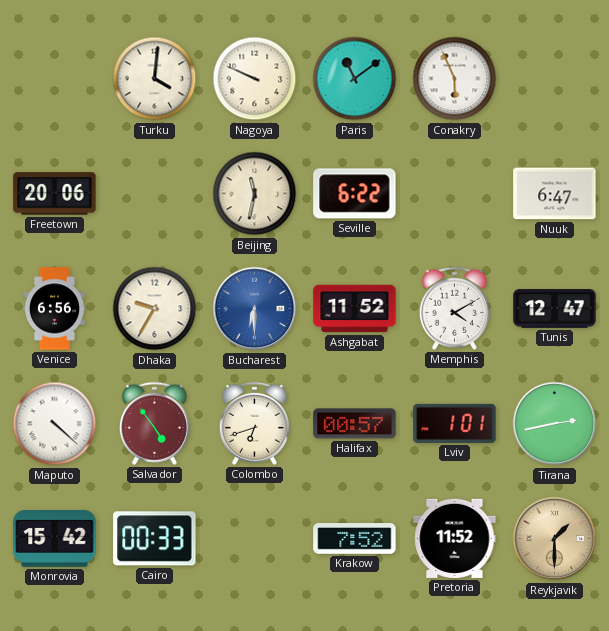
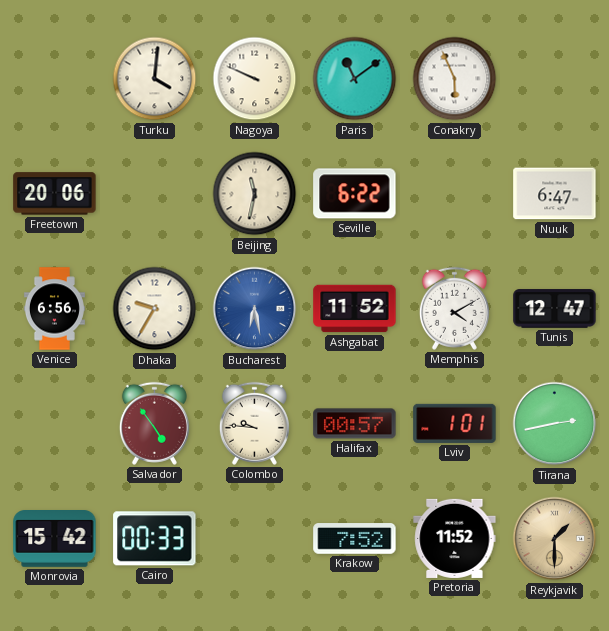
Bucharest: 6:30 -> 6:28 (255, 309)
Maputo: 4:22 -> none (55, 424)
Colombo: 6:42 -> 9:46 (254, 423)
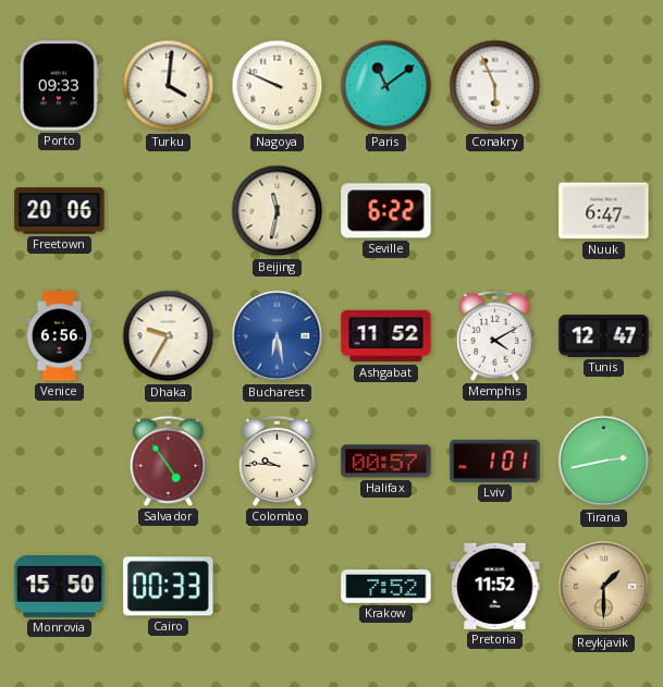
Porto: none -> 09:33 (59, 86)
Monrovia: 15:42 -> 15:50 (60, 587)
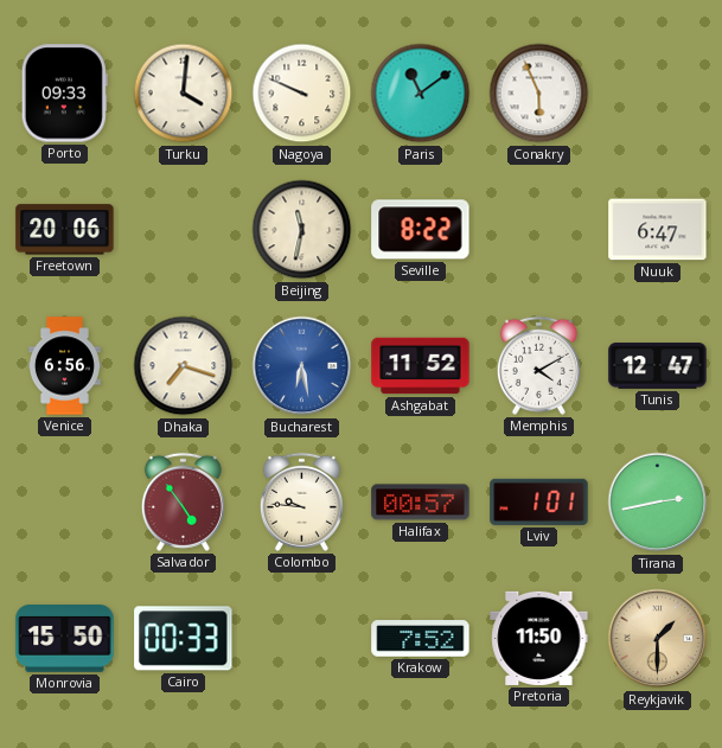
Seville: 6:22 -> 8:22 (421, 230)
Dhaka: 9:35 -> 7:18 (184, 366)
Pretoria: 11:52 -> 11:50 (539, 638)
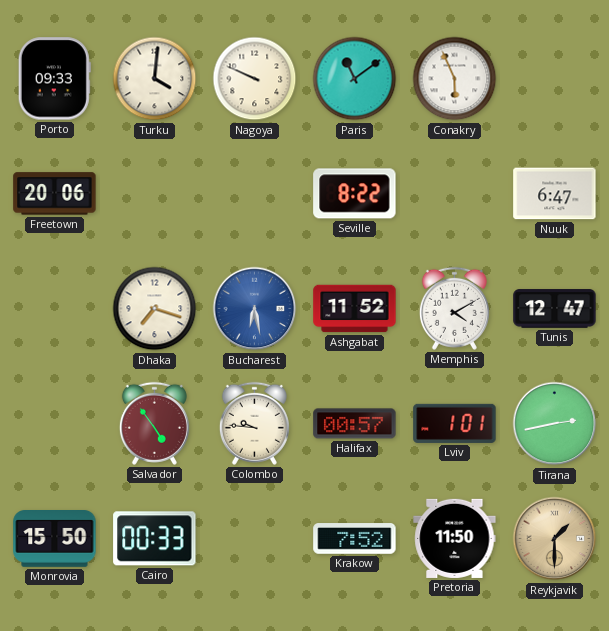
Beijing: 11:32 -> none (302, 230)
Venice: 6:56 -> none (64, 366)
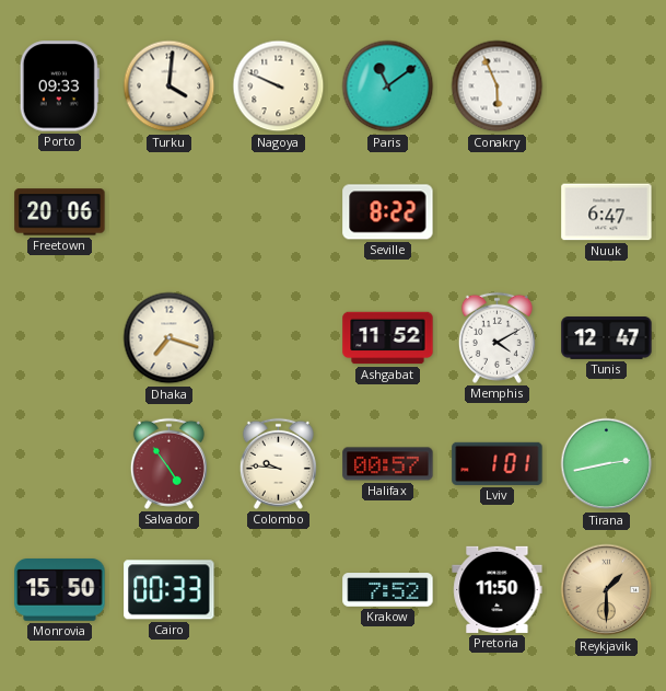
Bucharest: 6:28 -> none (255, 309)
